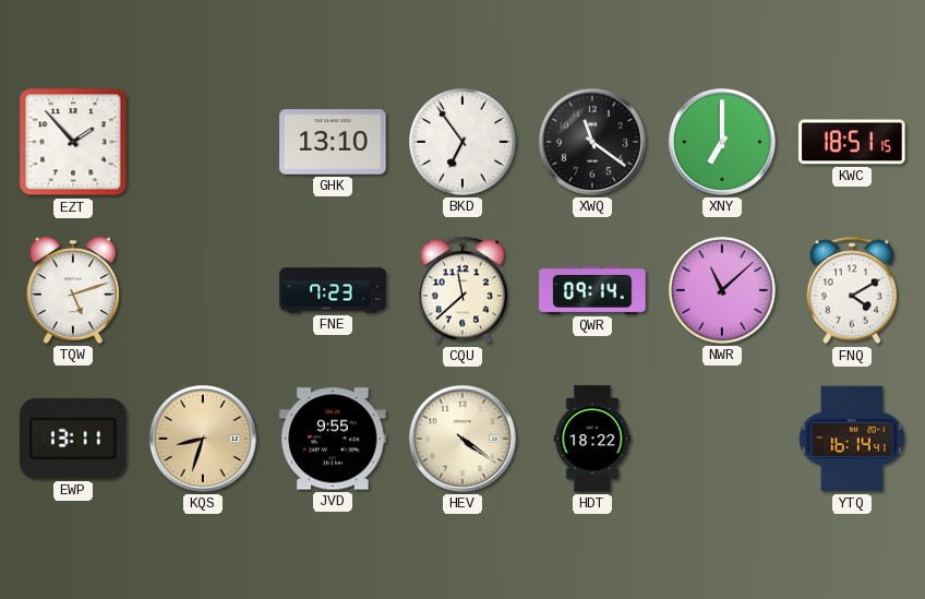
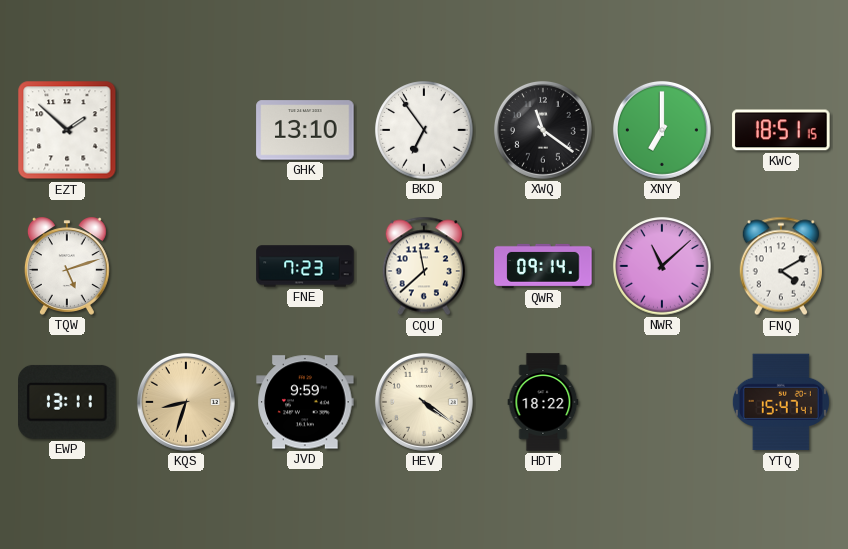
EZT: 1:53 -> 1:52 (67, 130)
JVD: 9:55 -> 9:59 (305, 402)
YTQ: 16:14 -> 15:47 (781, 402)
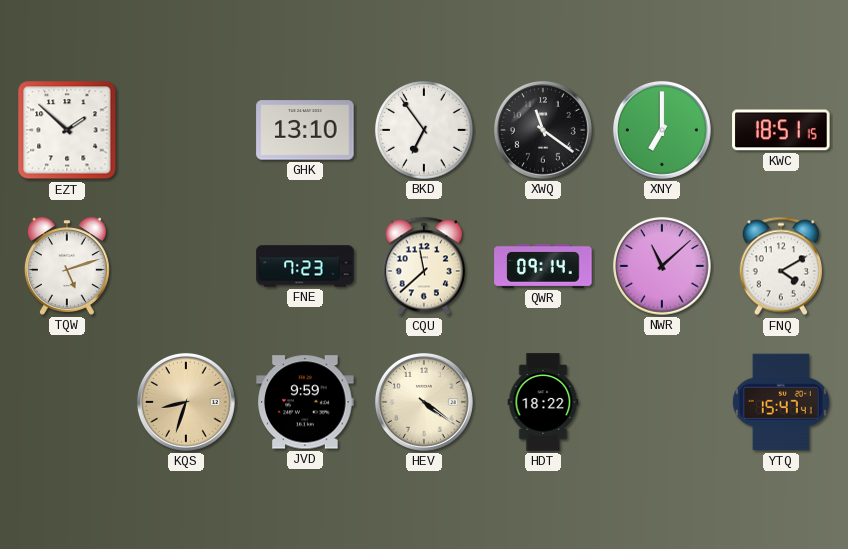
EWP: 13:11 -> none (67, 402)
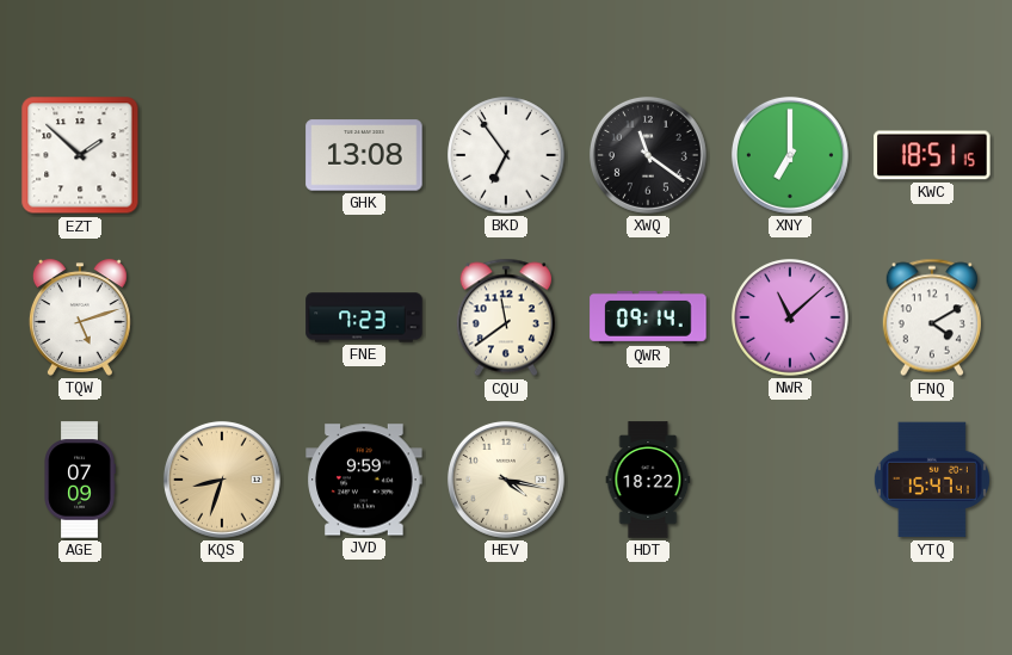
GHK: 13:10 -> 13:08 (364, 155)
CQU: 11:38 -> 11:39 (506, 317)
AGE: none -> 07:09 (80, 480)
HEV: 4:21 -> 4:17 (506, 480)
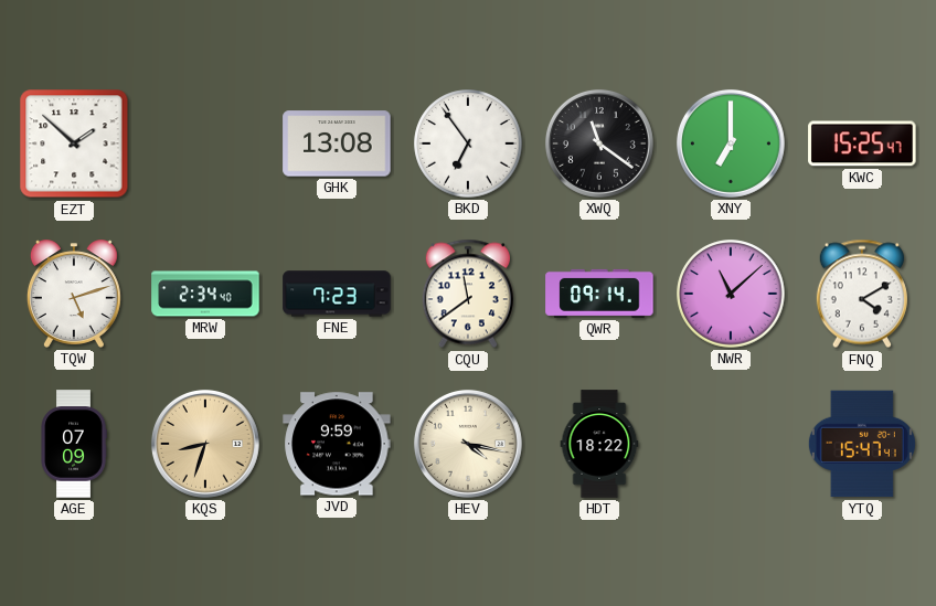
KWC: 18:51 -> 15:25 (862, 143)
MRW: none -> 2:34 (205, 294)
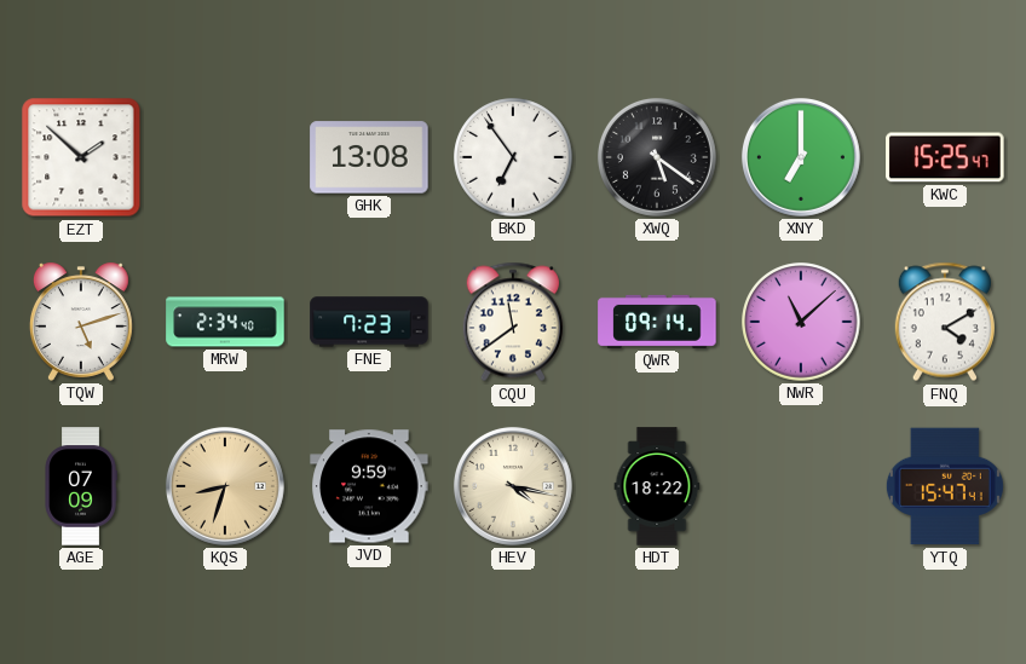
XWQ: 11:21 -> 5:21 (657, 157)
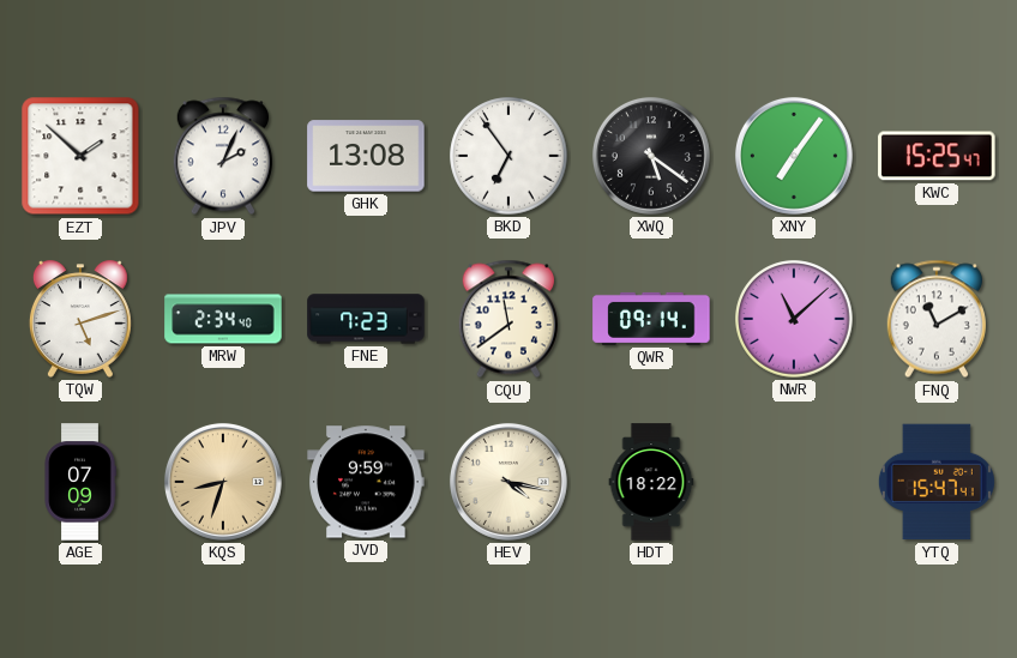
JPV: none -> 2:04 (223, 156)
XNY: 7:00 -> 7:06 (794, 156)
FNQ: 4:10 -> 11:10 (937, 319)
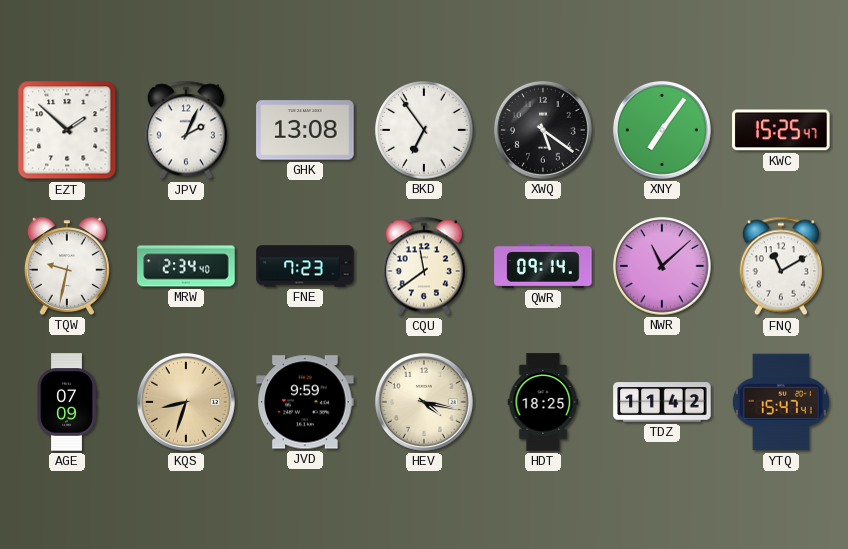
TQW: 5:12 -> 9:32 (67, 266)
HDT: 18:22 -> 18:25 (543, 402)
TDZ: none -> 11:42 (662, 402)
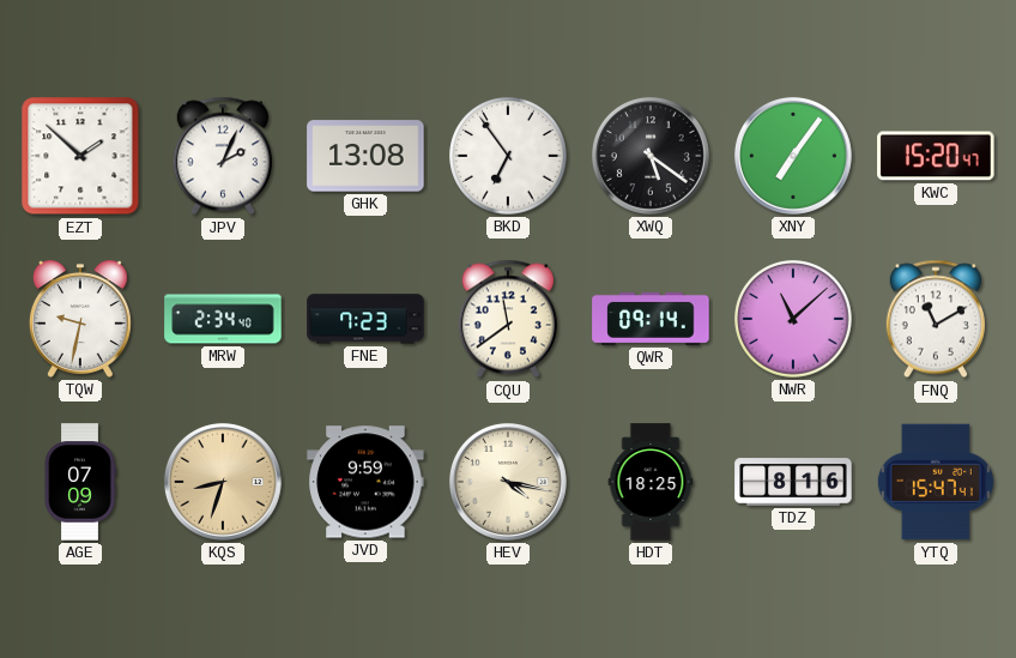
KWC: 15:25 -> 15:20 (936, 156)
TDZ: 11:42 -> 8:16 (793, 482)
